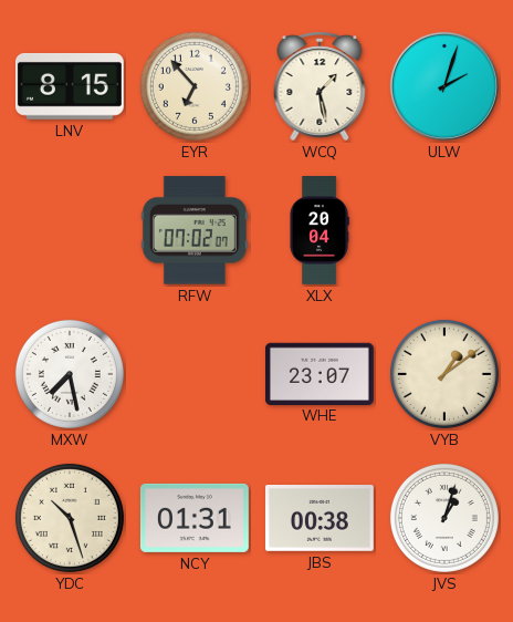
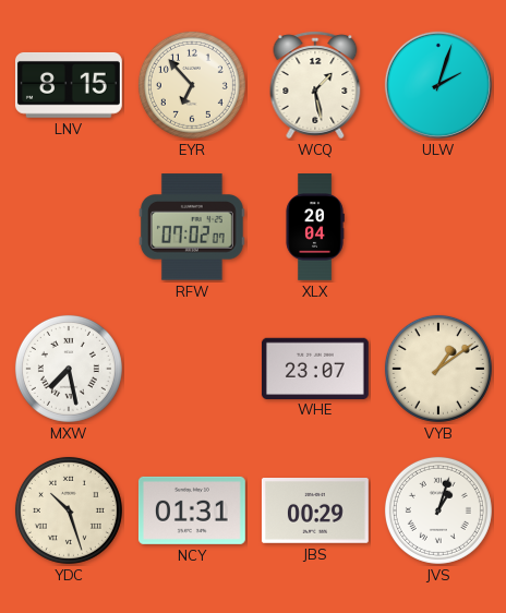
JBS: 00:38 -> 00:29 (315, 512)
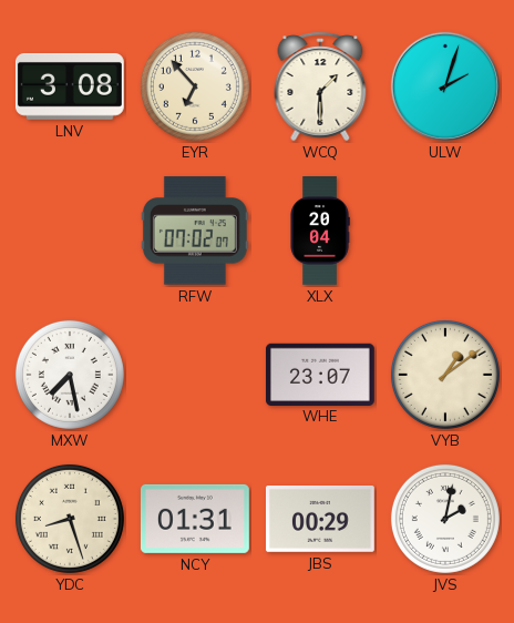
LNV: 8:15 -> 3:08 (70, 86)
WCQ: 1:28 -> 1:30 (320, 86)
YDC: 10:27 -> 8:27 (70, 519)
JVS: 1:03 -> 2:02 (445, 519)
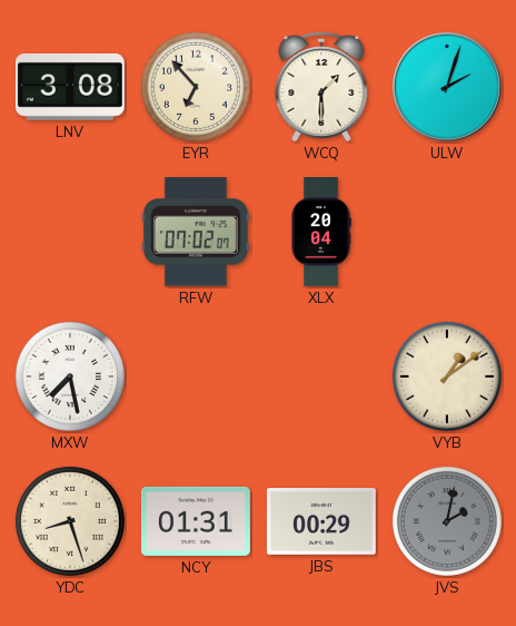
WHE: 23:07 -> none (320, 374)
JVS dial: white -> grey (447, 521)
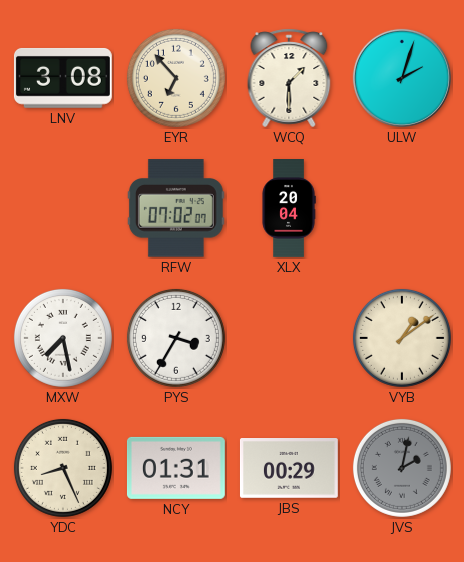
PYS: none -> 3:35 (176, 338)
YDC: 8:27 -> 8:26 (63, 468)
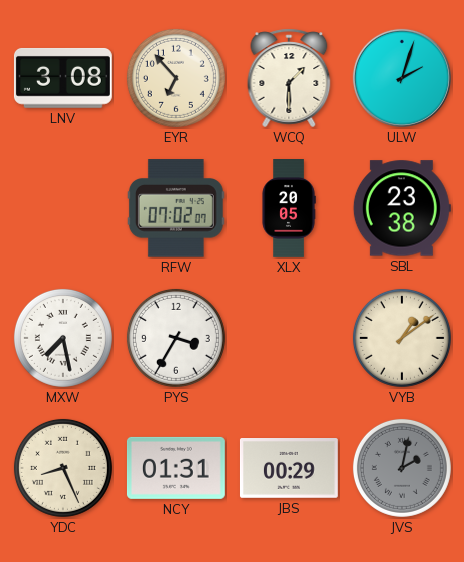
XLX: 20:04 -> 20:05 (289, 209)
SBL: none -> 23:38 (402, 208)
